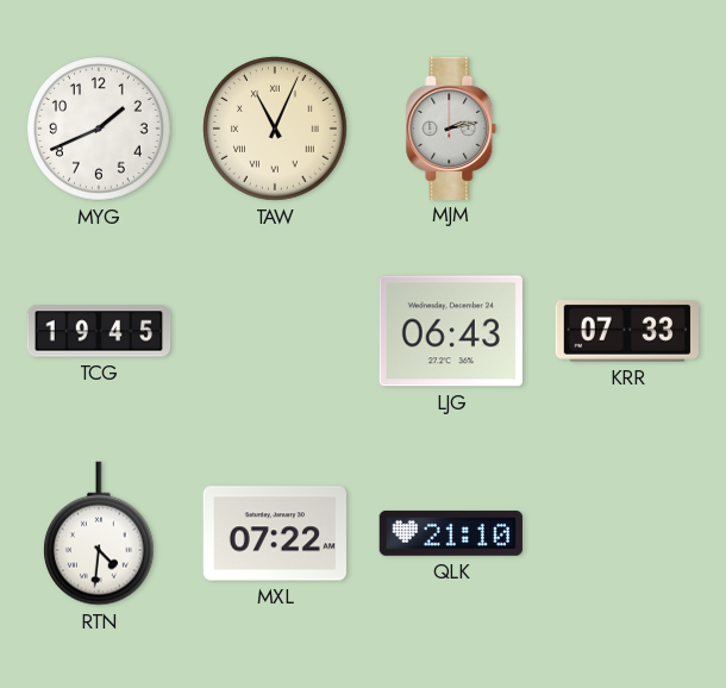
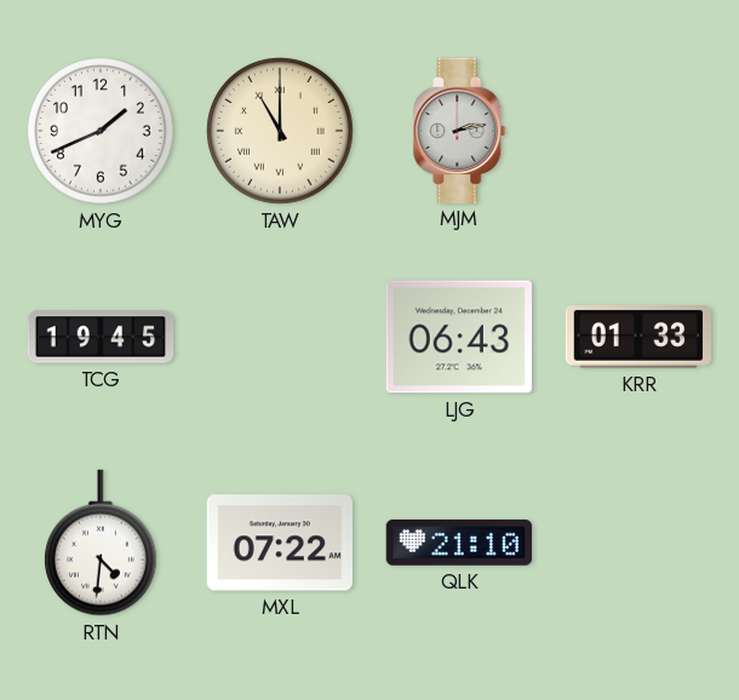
TAW: 11:04 -> 11:00 (281, 132)
KRR: 07:33 -> 01:33 (638, 338)
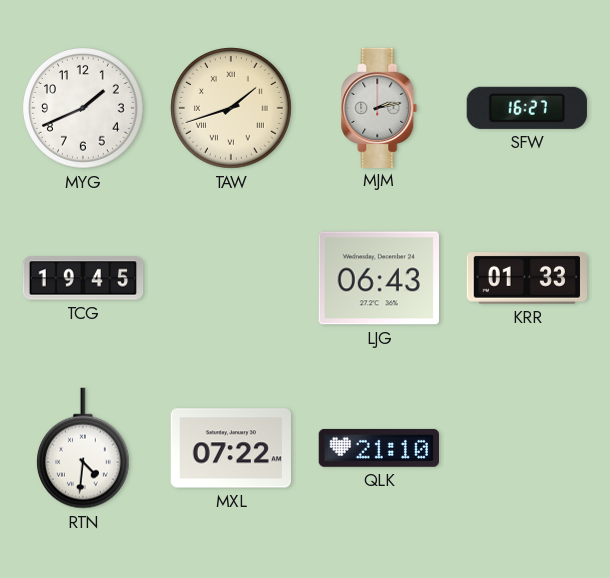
TAW: 11:00 -> 1:42 (232, 109)
SFW: none -> 16:27 (527, 108)
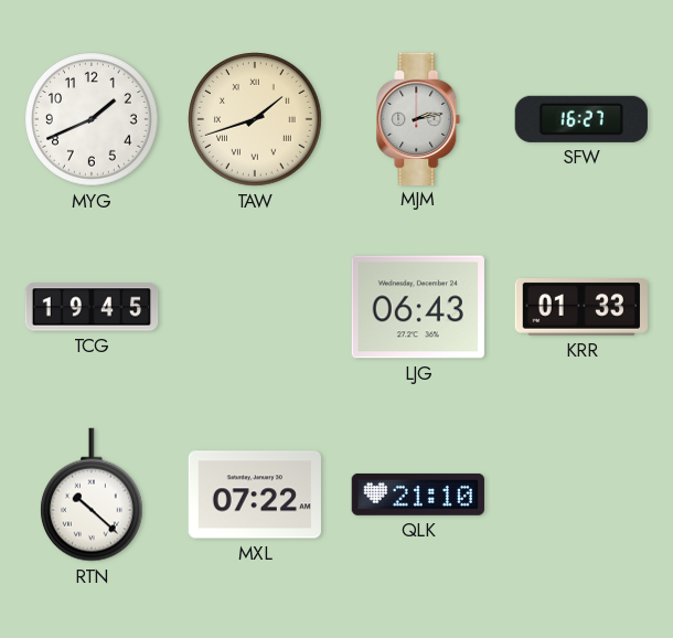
RTN: 4:31 -> 10:22 (92, 495)
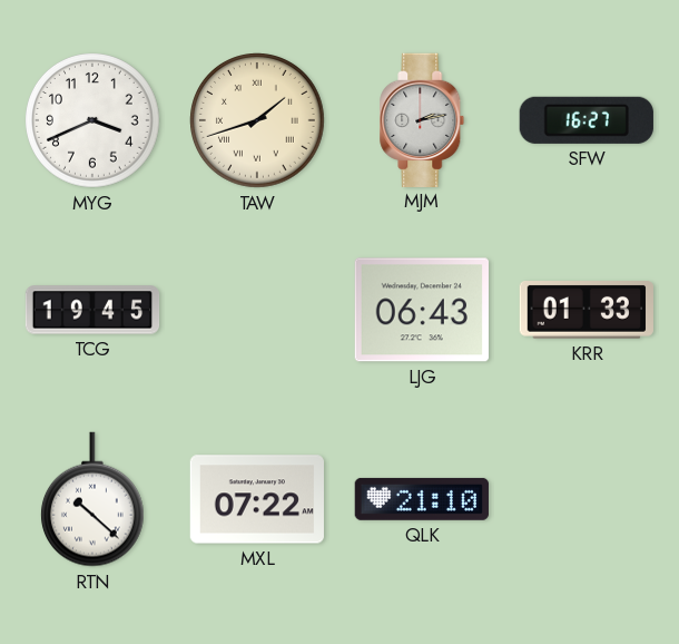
MYG: 1:41 -> 3:41 (94, 121)
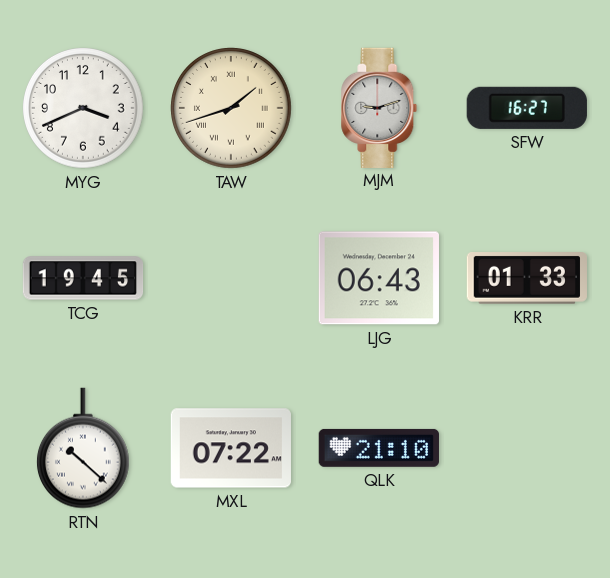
MJM: 2:13 -> 9:12 (379, 107)
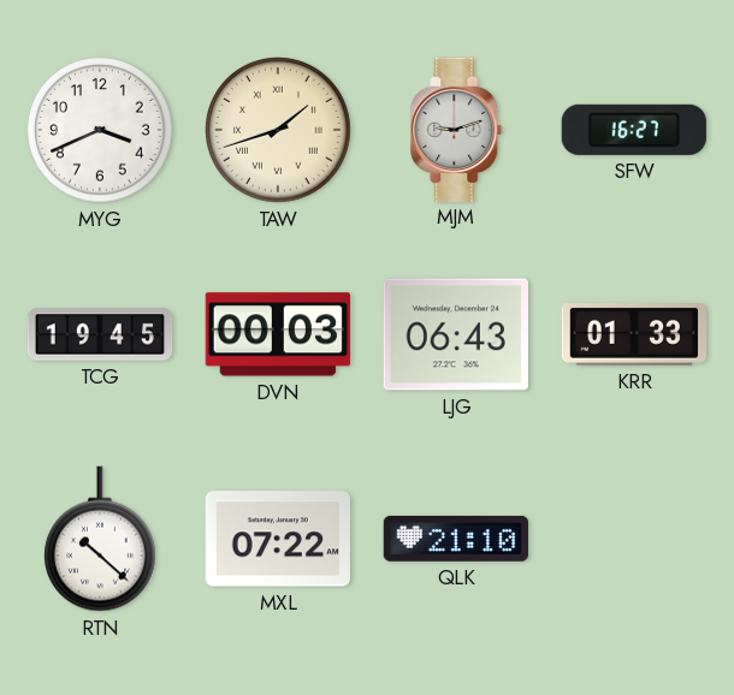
DVN: none -> 00:03 (278, 334)
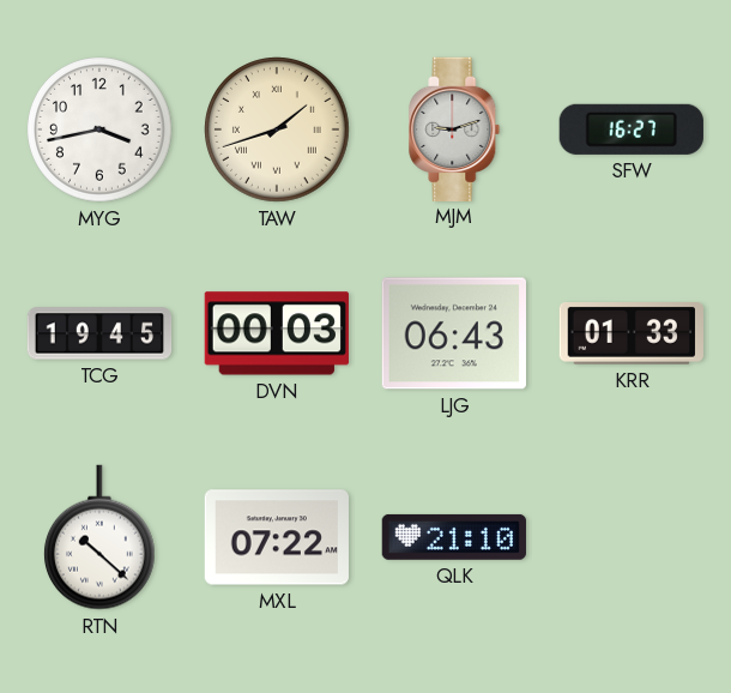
MYG: 3:41 -> 3:43 (101, 131)
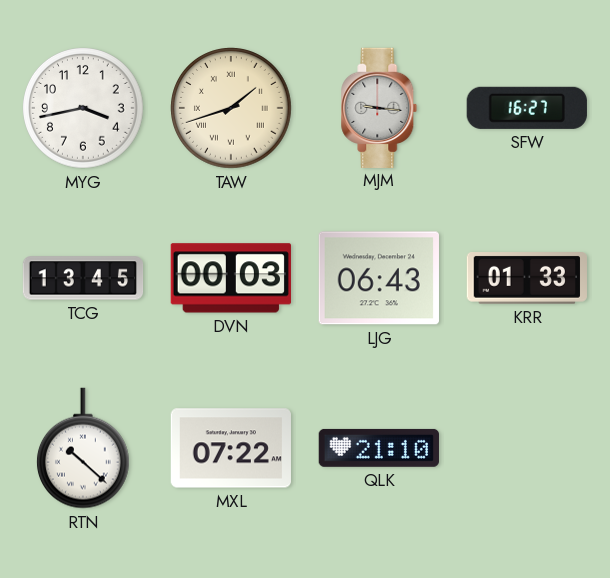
MJM: 9:12 -> 9:16 (379, 107)
TCG: 19:45 -> 13:45 (83, 278)
